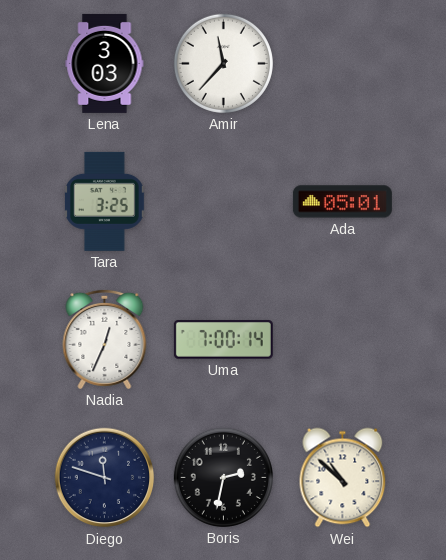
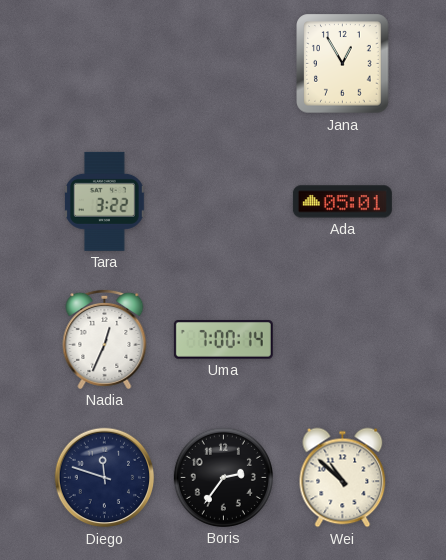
Lena: 3:03 -> none (105, 63)
Amir: 11:37 -> none (223, 63)
Jana: none -> 12:55 (343, 64)
Tara: 3:25 -> 3:22 (104, 201)
Boris: 2:32 -> 2:36 (223, 477)
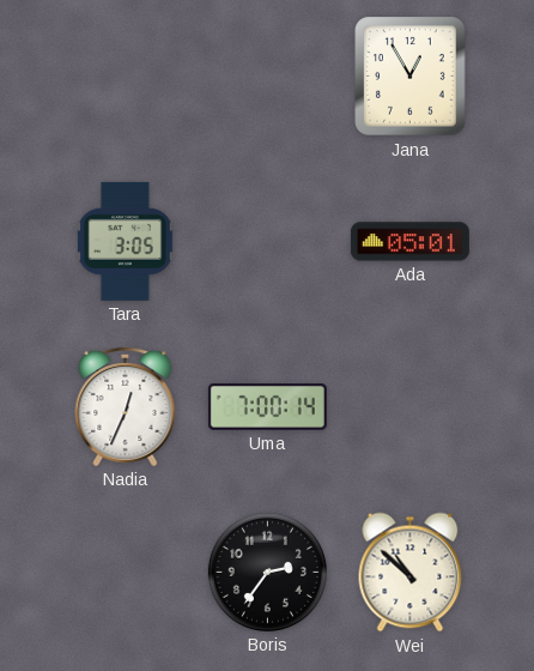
Tara: 3:22 -> 3:05 (125, 241)
Diego: 11:48 -> none (105, 478)
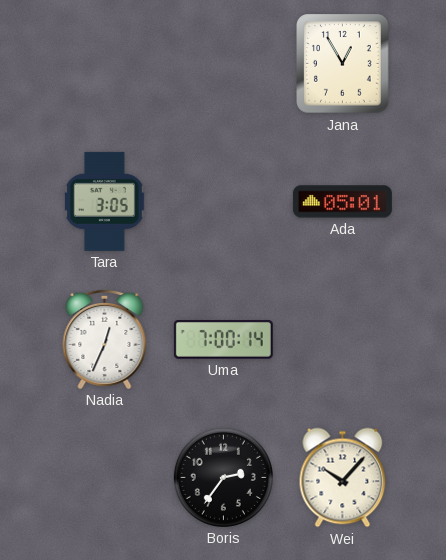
Wei: 10:52 -> 10:07 (343, 478)
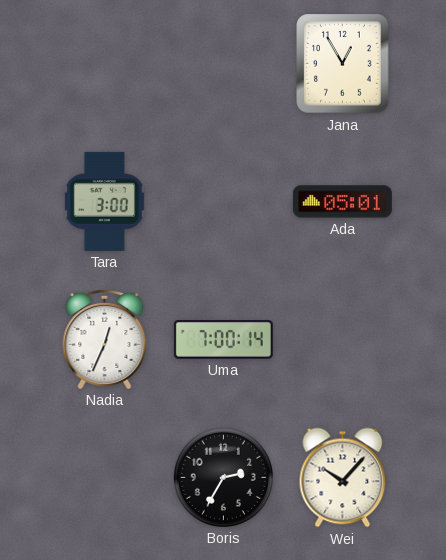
Tara: 3:05 -> 3:00 (104, 201)
Boris: 2:36 -> 2:35 (223, 477)
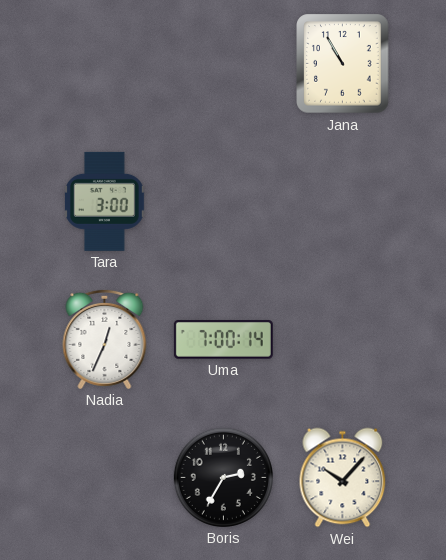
Jana: 12:55 -> 10:55 (343, 64)
Ada: 05:01 -> none (342, 202)
